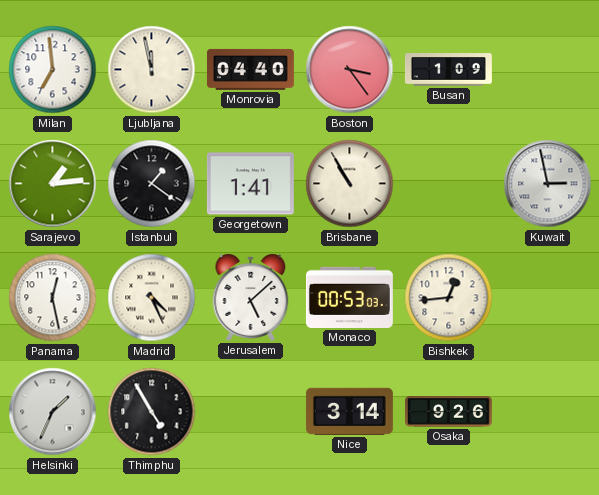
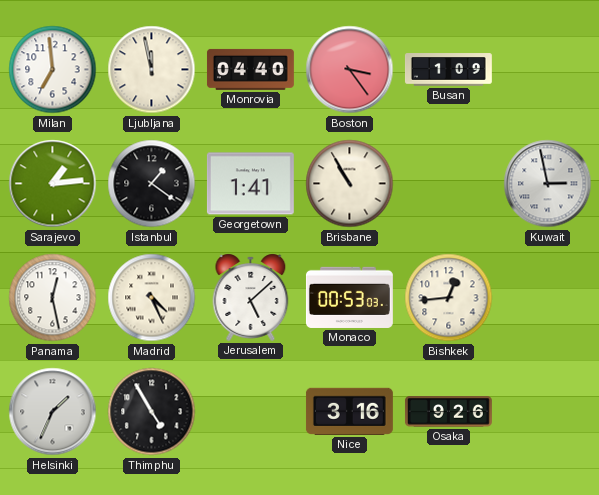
Nice: 3:14 -> 3:16 (349, 411)
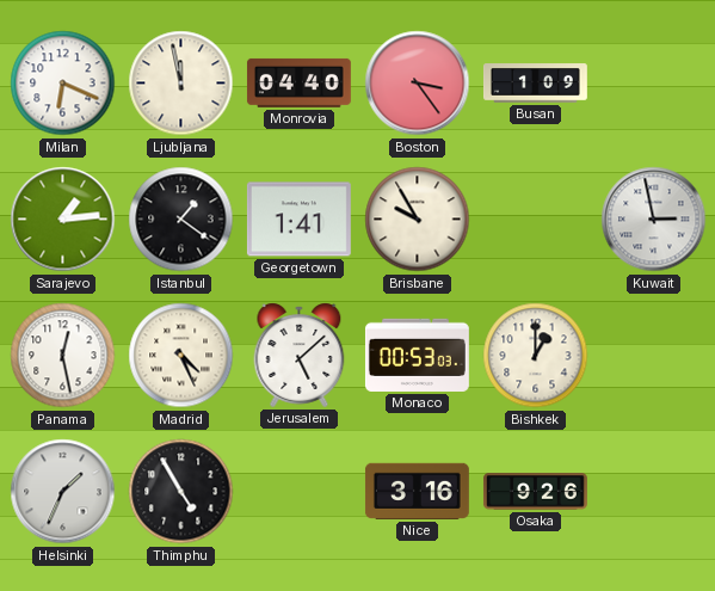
Milan: 6:59 -> 6:19 (63, 84)
Brisbane: 10:55 -> 9:55 (418, 220)
Bishkek: 12:44 -> 1:00 (536, 356)
